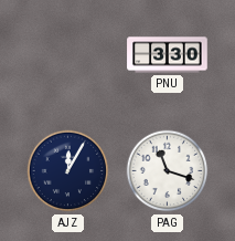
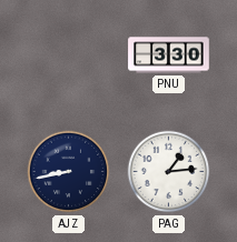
AJZ: 12:05 -> 8:43 (69, 172)
PAG: 11:18 -> 1:14 (169, 172)
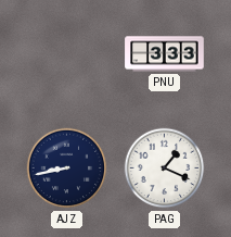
PNU: 3:30 -> 3:33 (165, 54)
PAG: 1:14 -> 1:19 (165, 169)
